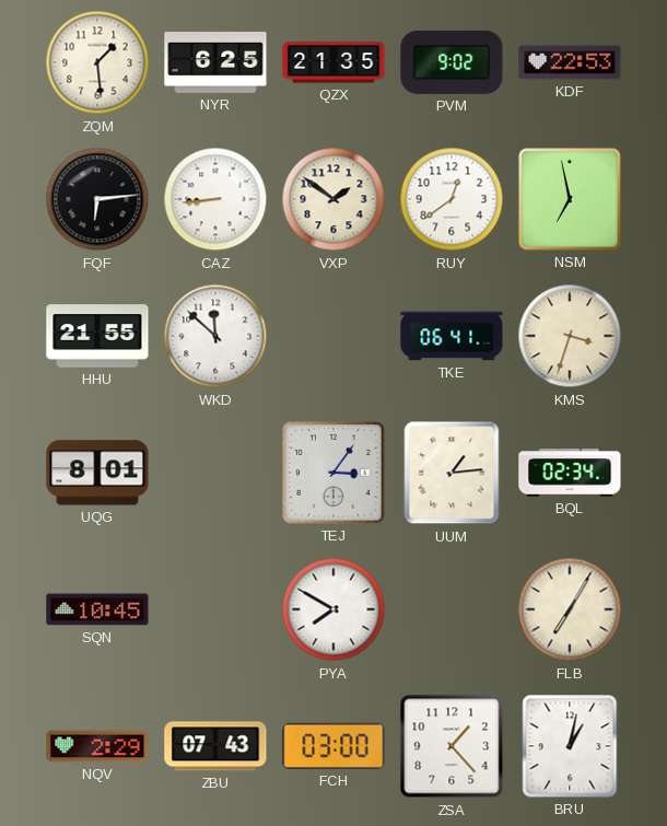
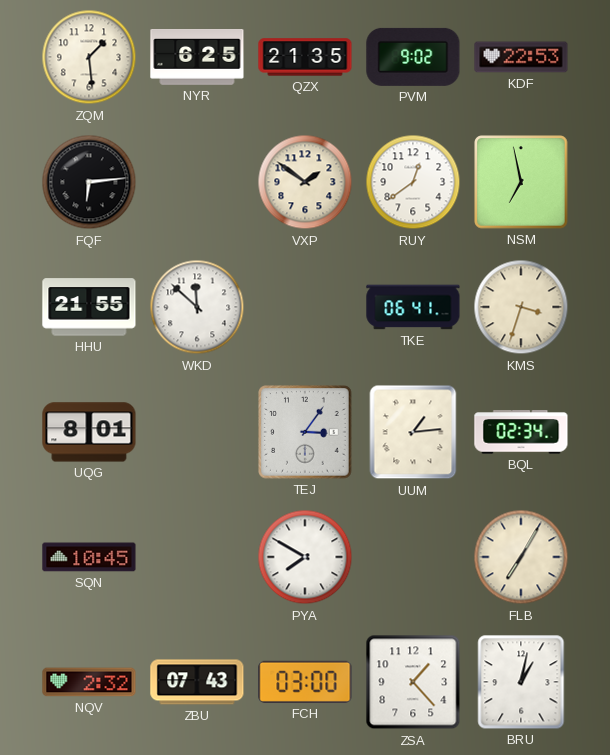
CAZ: 8:44 -> none (215, 199)
NQV: 2:29 -> 2:32 (89, 682)
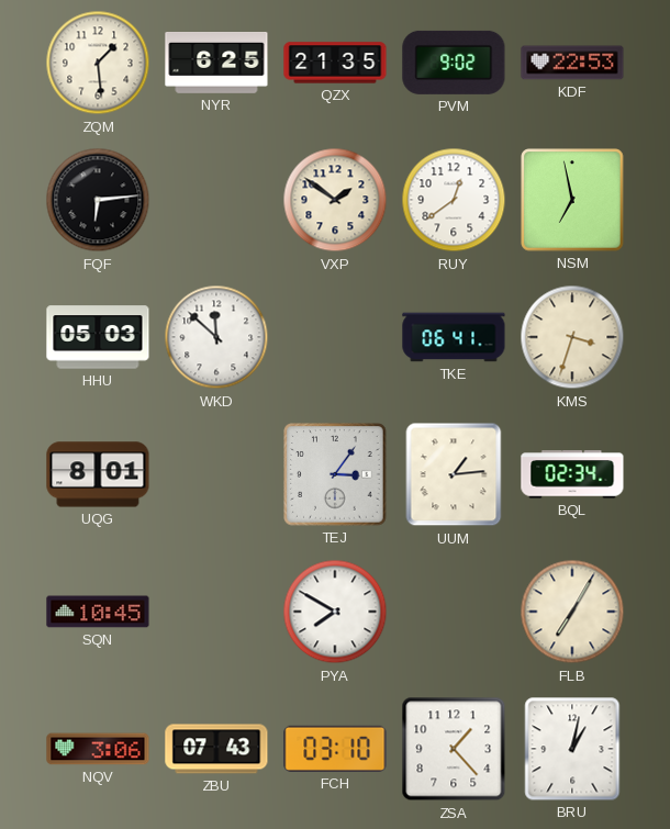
HHU: 21:55 -> 05:03 (98, 337)
NQV: 2:32 -> 3:06 (98, 749)
FCH: 03:00 -> 03:10 (335, 749)
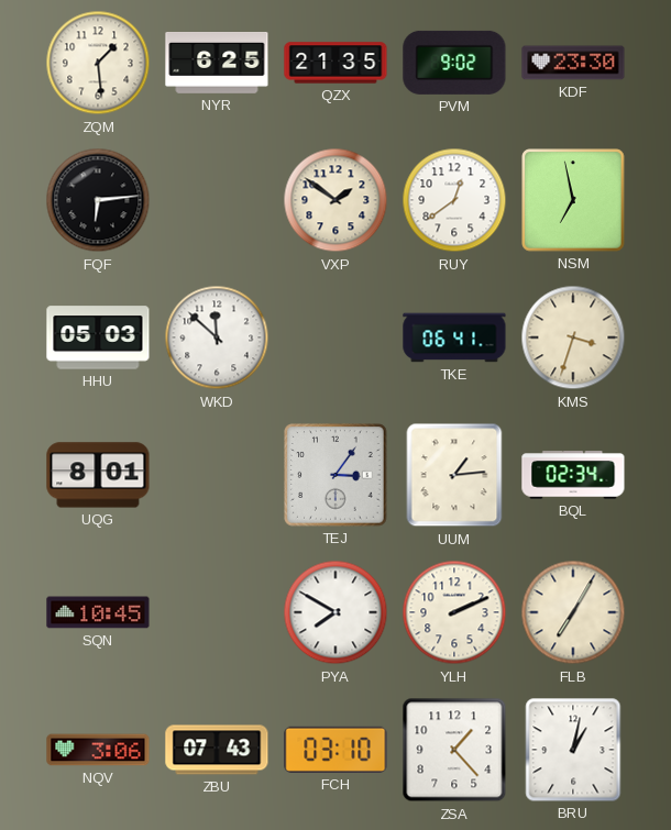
KDF: 22:53 -> 23:30 (573, 63)
YLH: none -> 2:11 (454, 612)
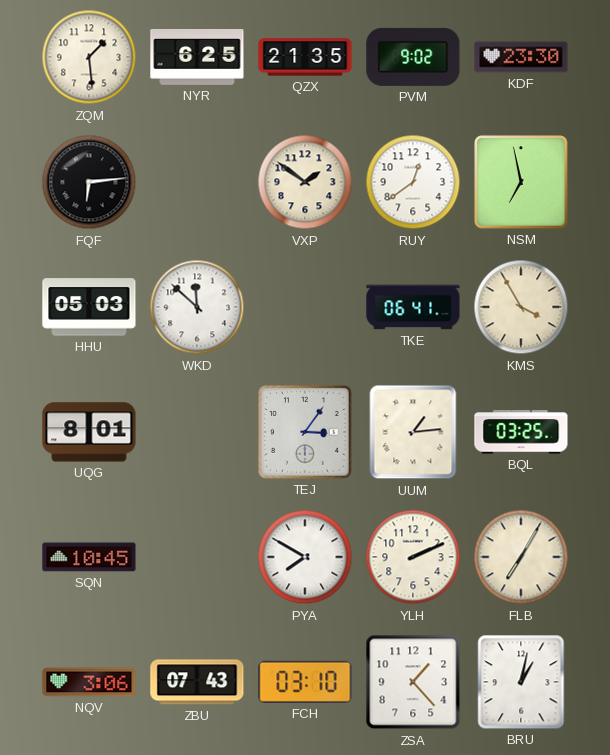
KMS: 3:33 -> 3:55 (521, 307)
BQL: 02:34 -> 03:25 (521, 432)
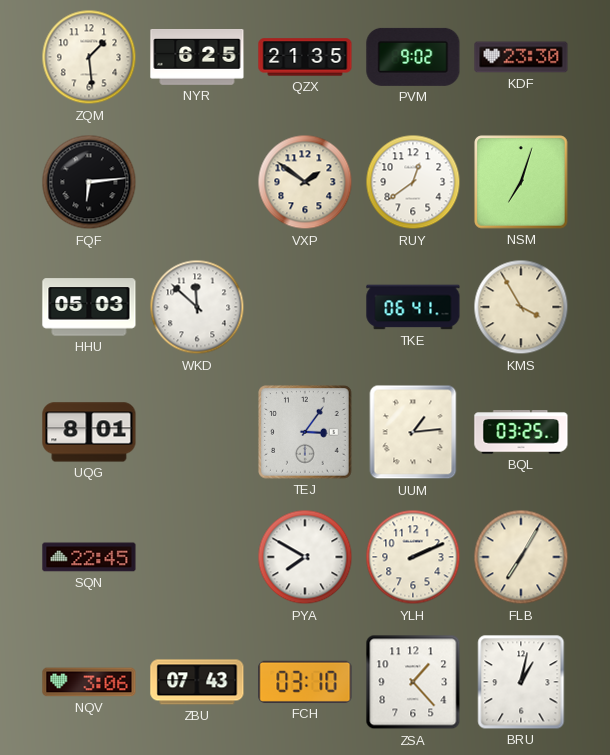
NSM: 6:58 -> 7:03 (521, 182)
SQN: 10:45 -> 22:45 (89, 557)
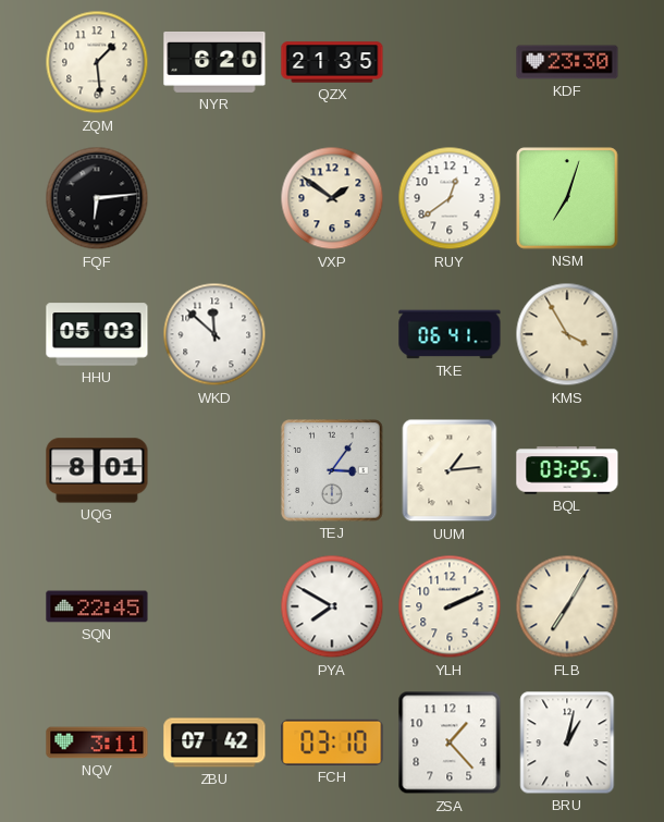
NYR: 6:25 -> 6:20 (214, 63)
PVM: 9:02 -> none (413, 57)
NQV: 3:06 -> 3:11 (97, 743)
ZBU: 07:43 -> 07:42 (214, 743)
